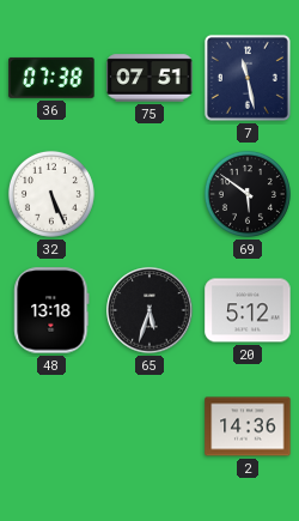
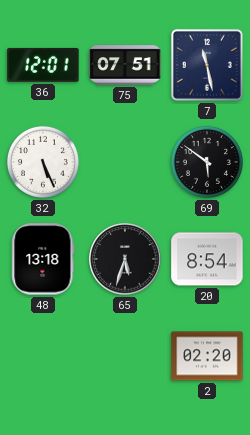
36: 07:38 -> 12:01 (43, 65)
20: 5:12 -> 8:54 (207, 259)
2: 14:36 -> 02:20 (207, 356)
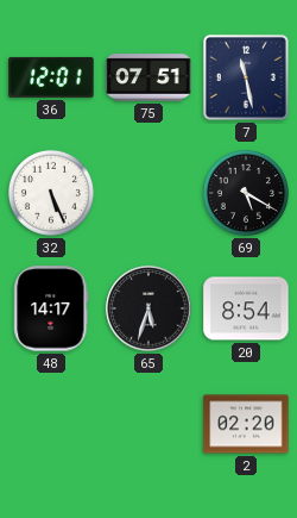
69: 5:51 -> 5:20 (246, 193)
48: 13:18 -> 14:17 (51, 308)
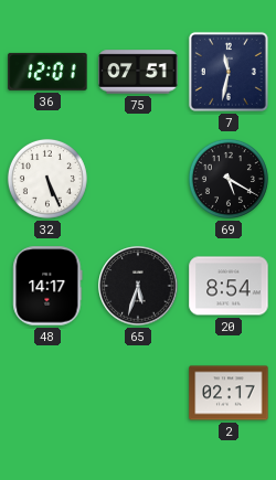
7: 11:28 -> 11:32 (229, 72)
2: 02:20 -> 02:17 (229, 393)
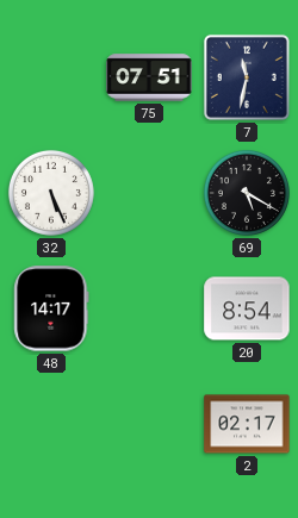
36: 12:01 -> none (47, 72)
65: 5:33 -> none (138, 286)
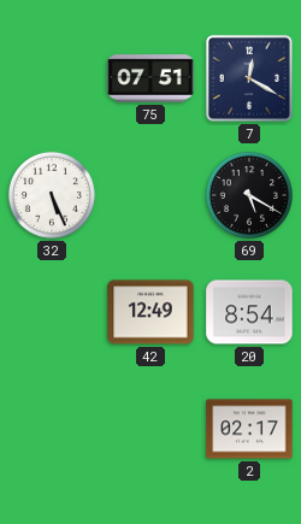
7: 11:32 -> 12:20 (249, 78)
48: 14:17 -> none (51, 308)
42: none -> 12:49 (150, 312)
